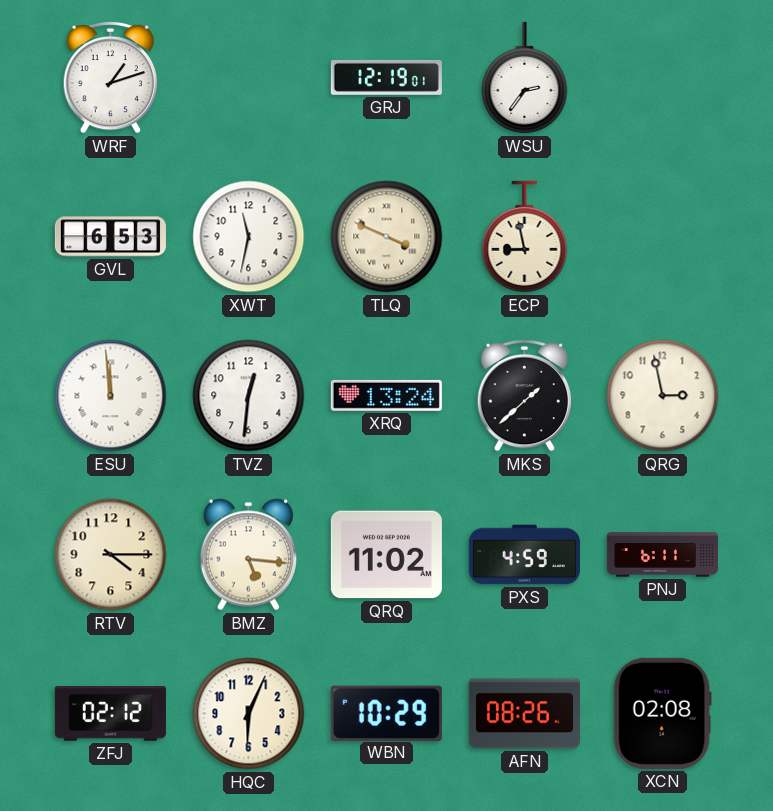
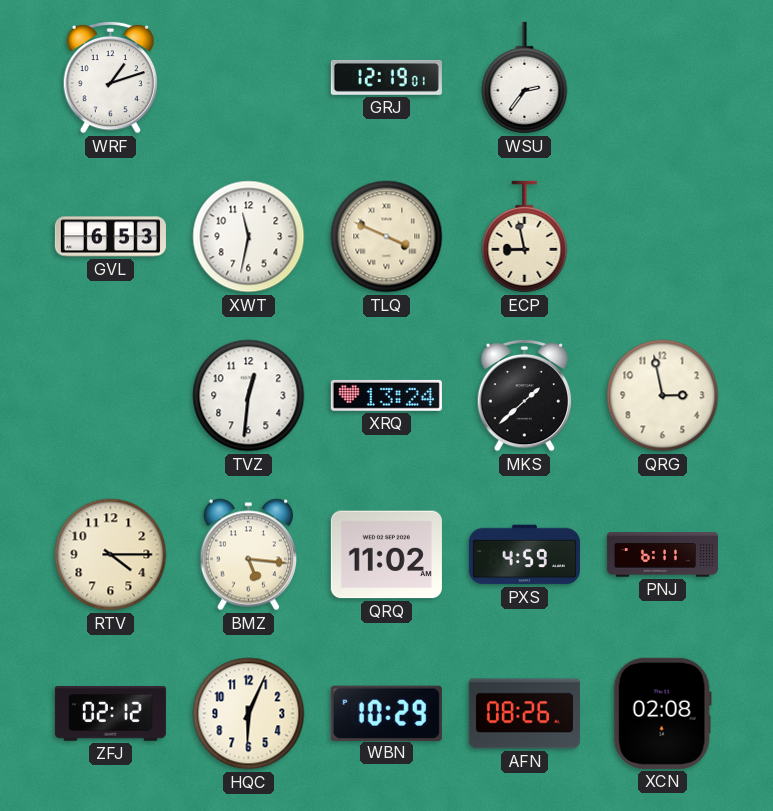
ESU: 11:59 -> none (111, 396)
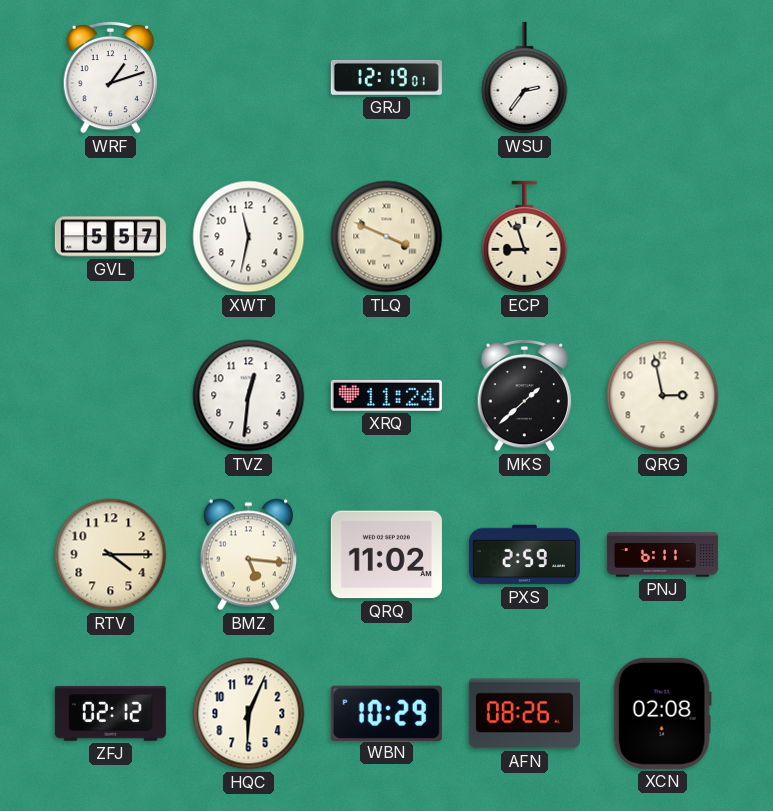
GVL: 6:53 -> 5:57 (110, 237)
ECP: 8:58 -> 8:57 (525, 237)
XRQ: 13:24 -> 11:24 (386, 395)
PXS: 4:59 -> 2:59 (524, 555)
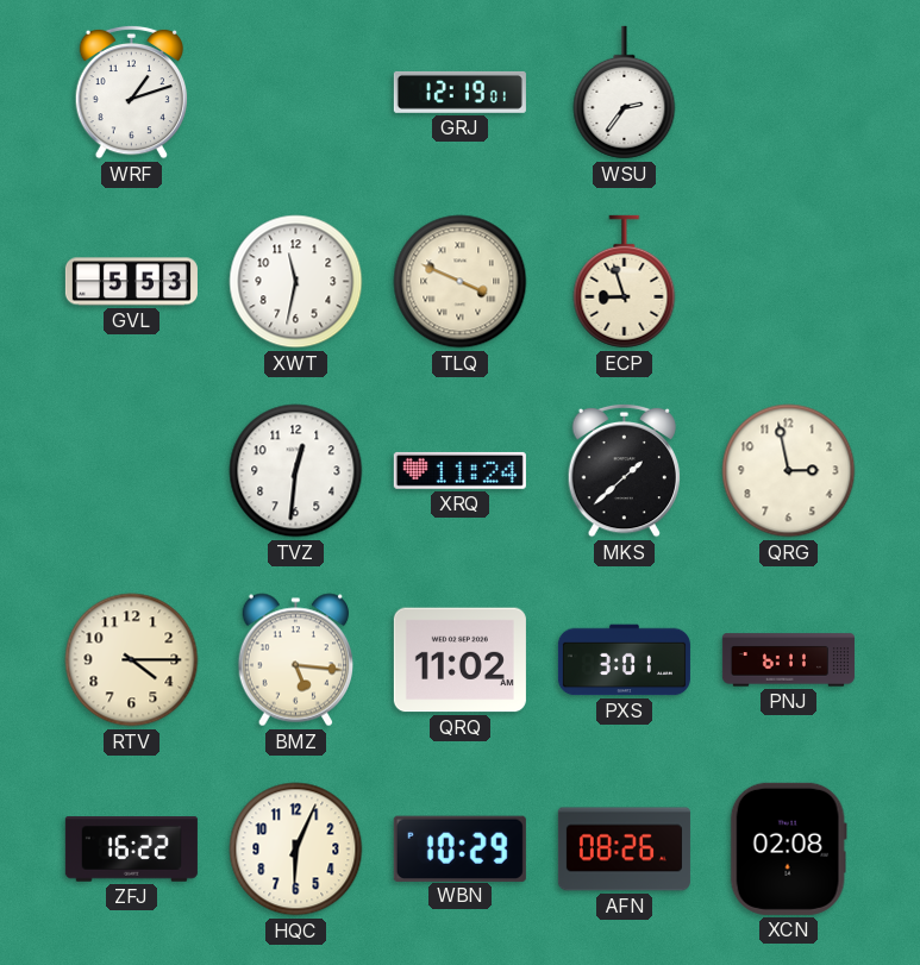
GVL: 5:57 -> 5:53 (131, 282)
PXS: 2:59 -> 3:01 (624, 660)
ZFJ: 02:12 -> 16:22 (131, 850)
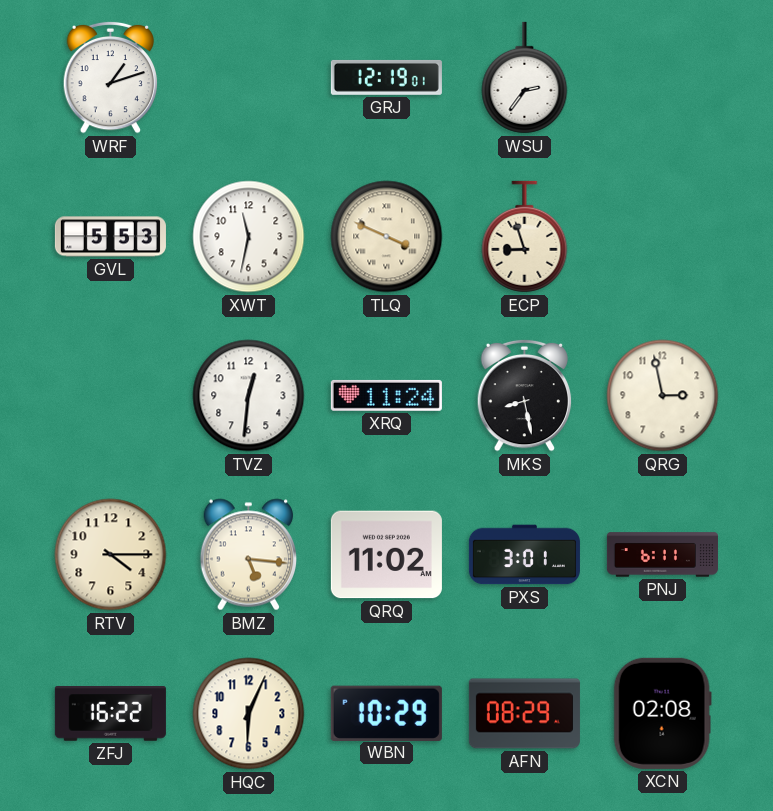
MKS: 1:38 -> 8:28 (525, 395)
AFN: 08:26 -> 08:29 (524, 714)
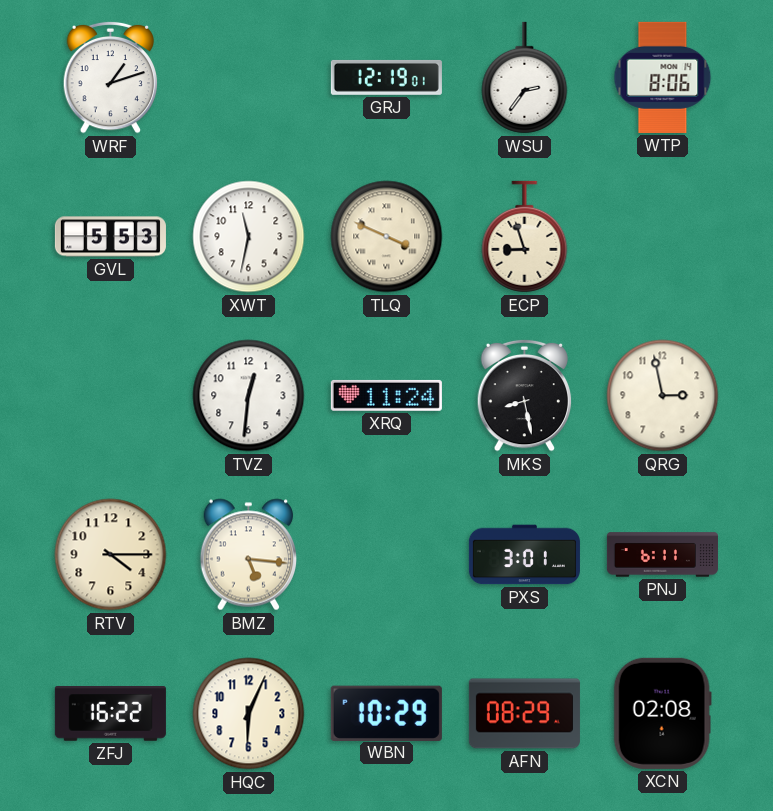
WTP: none -> 8:06 (663, 77)
QRQ: 11:02 -> none (386, 555)
